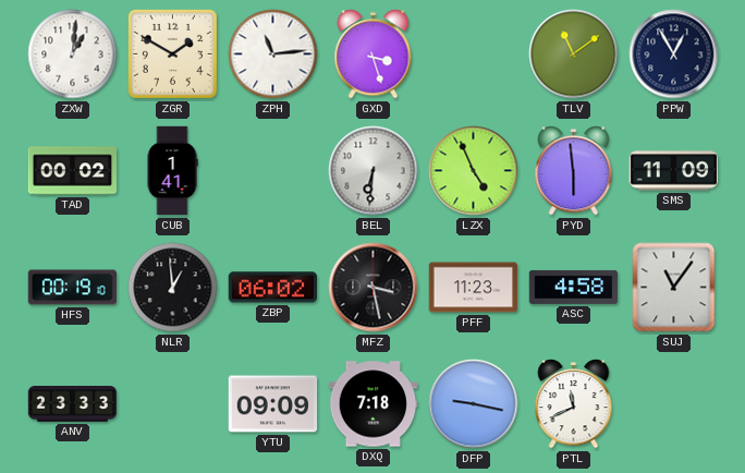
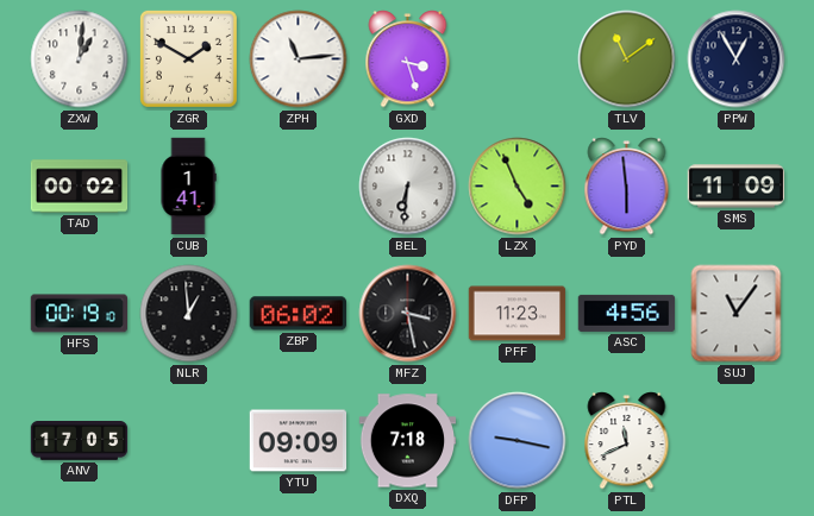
ASC: 4:58 -> 4:56 (627, 313)
ANV: 23:33 -> 17:05 (80, 441)
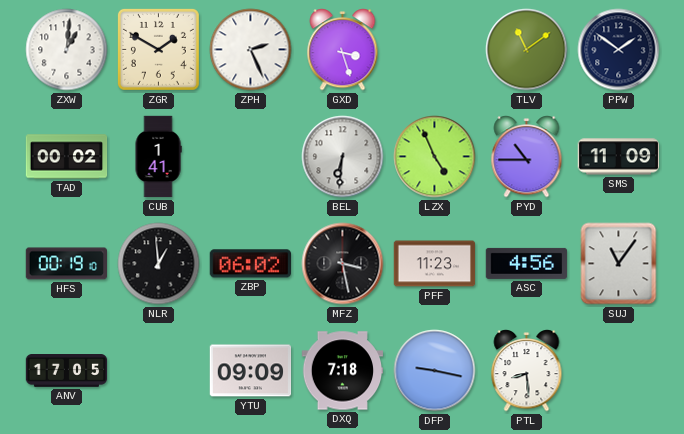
ZPH: 11:14 -> 2:26 (251, 50)
PPW: 12:55 -> 1:51 (619, 50)
PYD: 5:59 -> 10:45 (527, 157)
PTL: 11:41 -> 8:29 (527, 371)
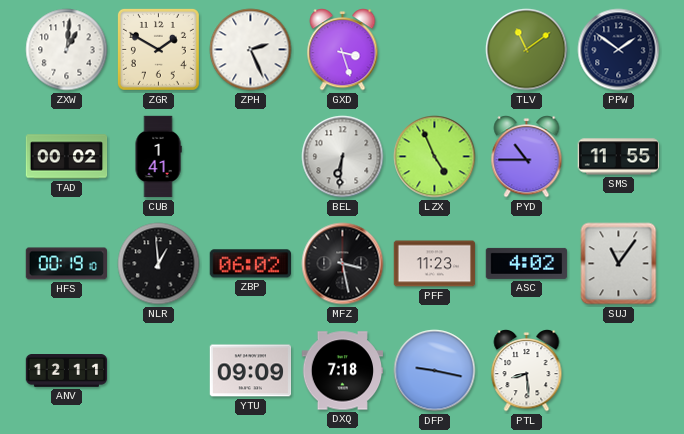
SMS: 11:09 -> 11:55 (619, 157)
ASC: 4:56 -> 4:02 (527, 263)
ANV: 17:05 -> 12:11 (67, 371)
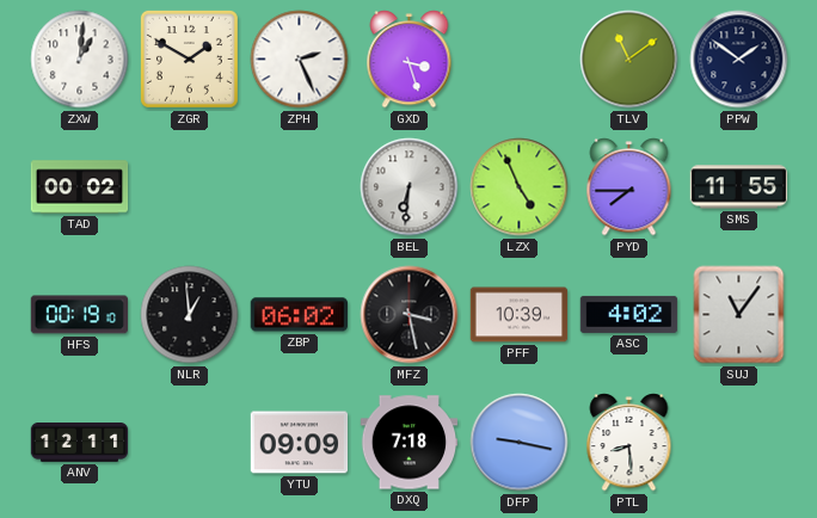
CUB: 1:41 -> none (158, 157)
PYD: 10:45 -> 7:45 (629, 187)
PFF: 11:23 -> 10:39 (520, 315)
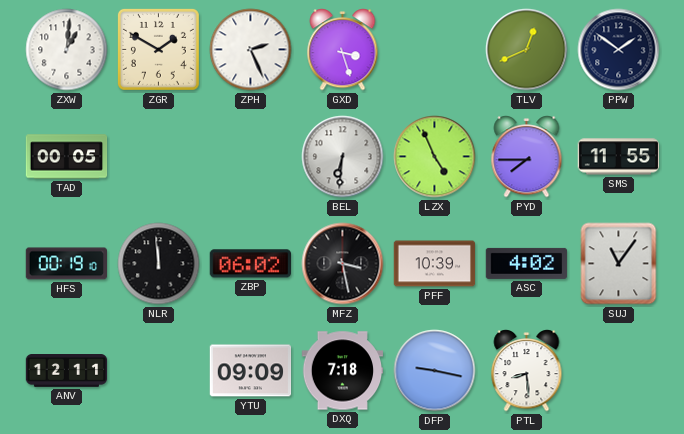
TLV: 11:09 -> 12:41 (527, 50)
TAD: 00:02 -> 00:05 (67, 157)
NLR: 12:59 -> 11:59 (159, 264)
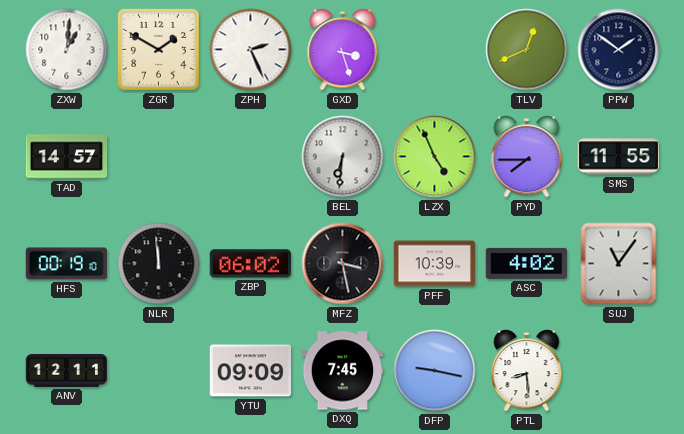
TAD: 00:05 -> 14:57 (67, 157)
DXQ: 7:18 -> 7:45 (343, 371)
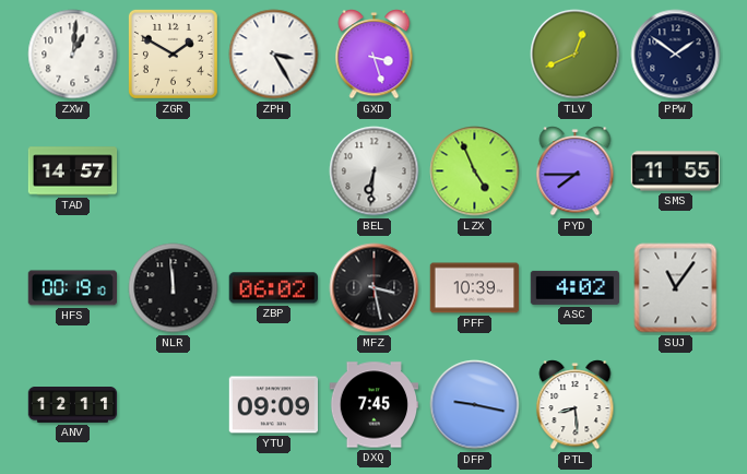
ZPH: 2:26 -> 3:25 (274, 55)
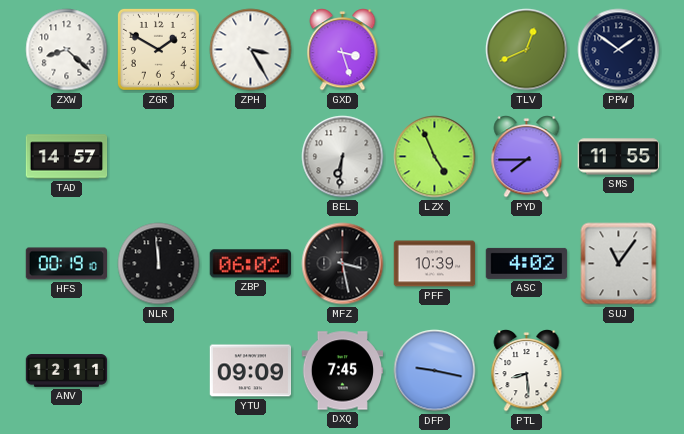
ZXW: 1:01 -> 8:22 (67, 50)
